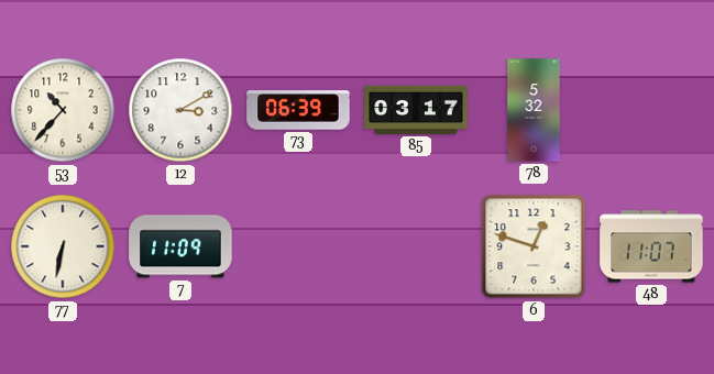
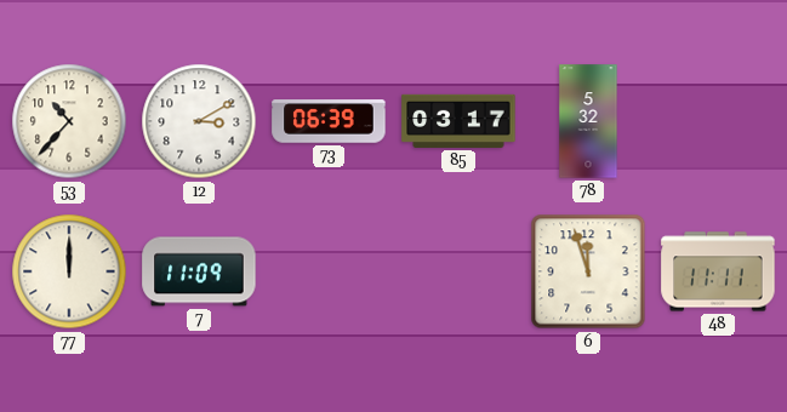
77: 6:32 -> 12:00 (69, 271)
6: 12:48 -> 11:57 (588, 271)
48: 11:07 -> 11:11 (718, 271)
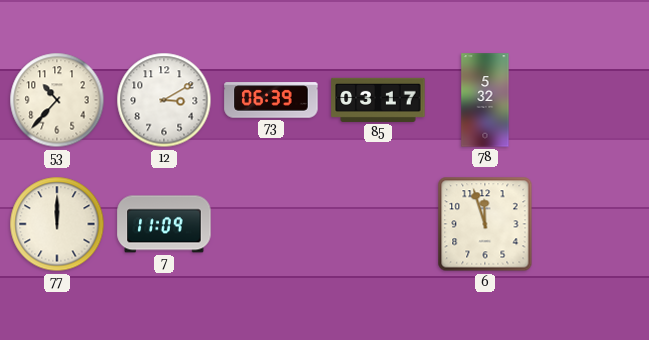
48: 11:11 -> none (718, 271)
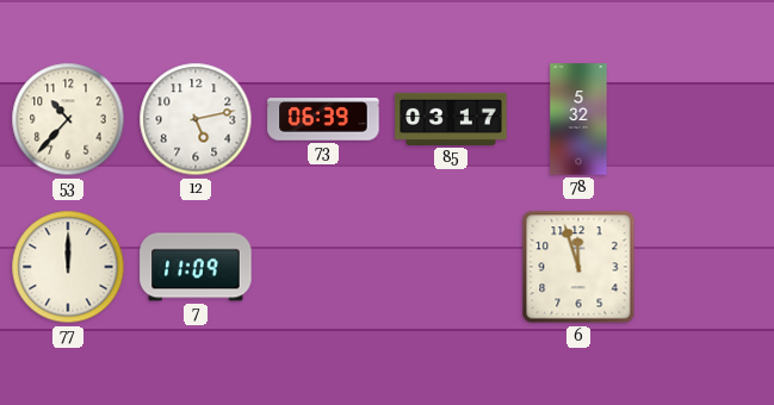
12: 3:10 -> 5:13 (196, 119)
